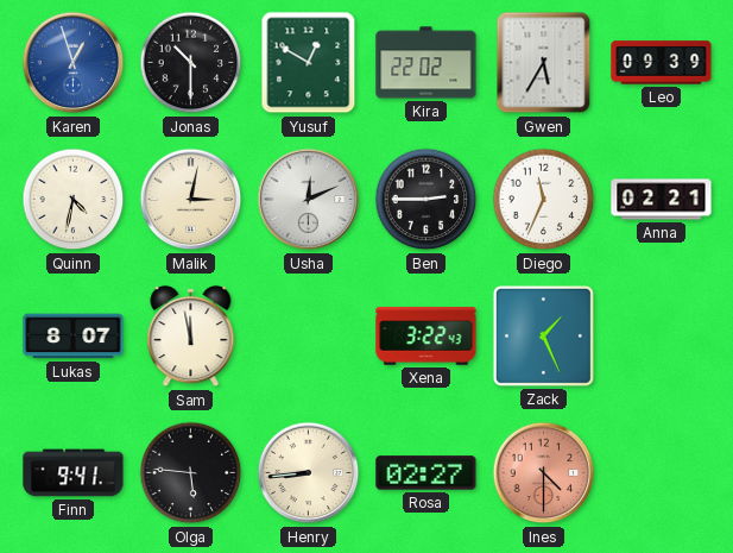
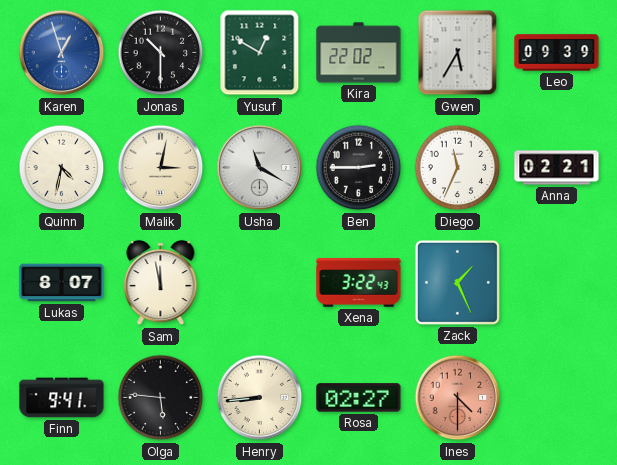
Usha: 12:11 -> 11:20 (260, 168)
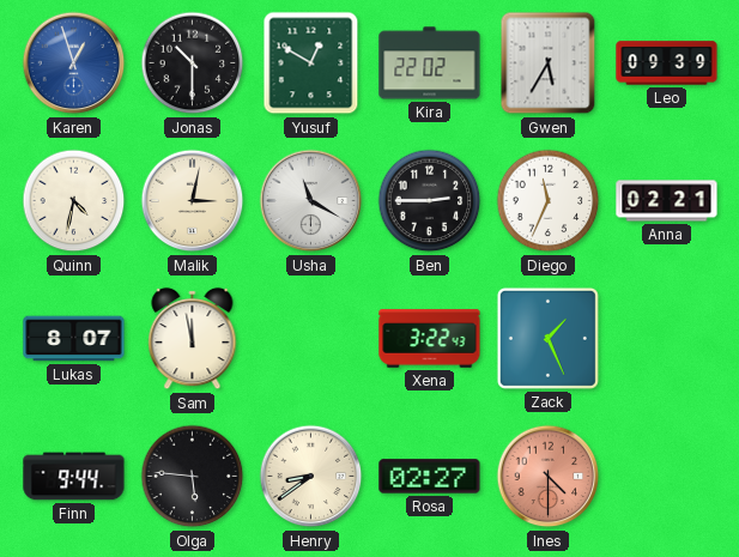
Finn: 9:41 -> 9:44 (74, 477)
Henry: 8:44 -> 8:39 (311, 477)
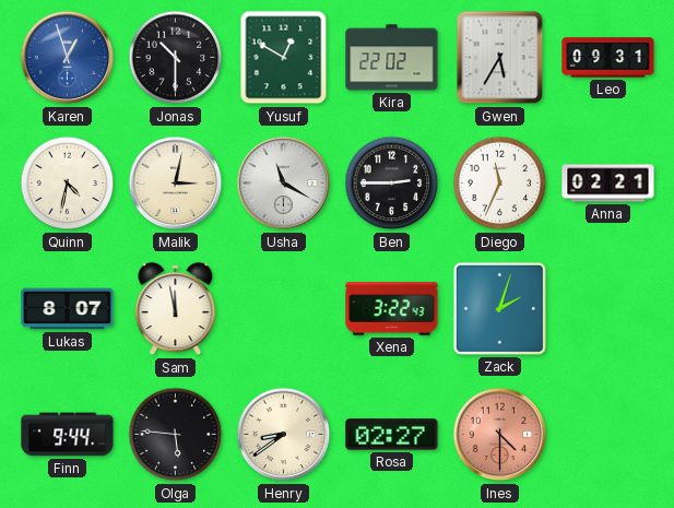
Leo: 09:39 -> 09:31 (608, 58)
Zack: 1:26 -> 2:03 (499, 308)
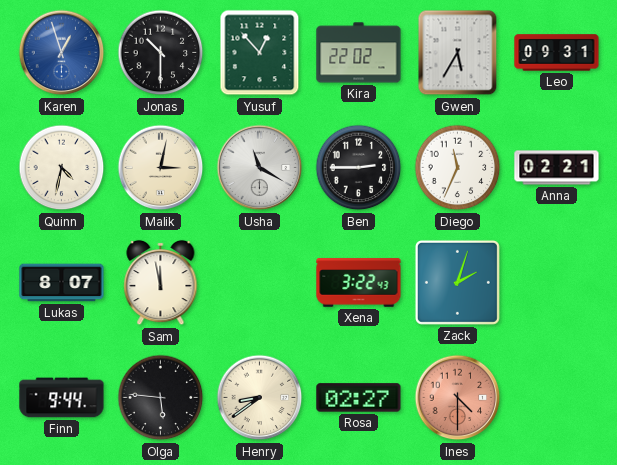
Yusuf: 12:50 -> 12:53 (260, 53)
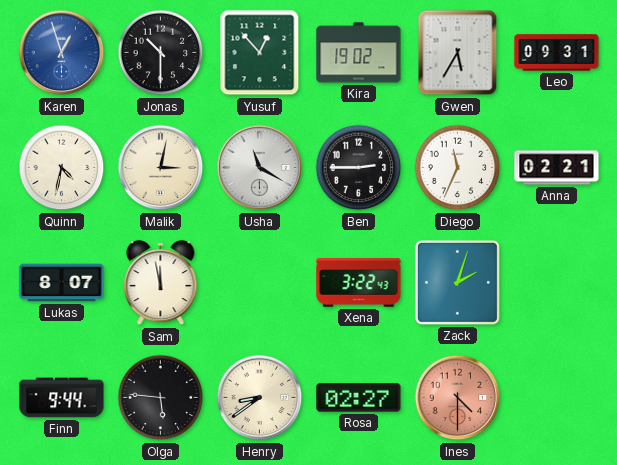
Kira: 22:02 -> 19:02 (359, 53)
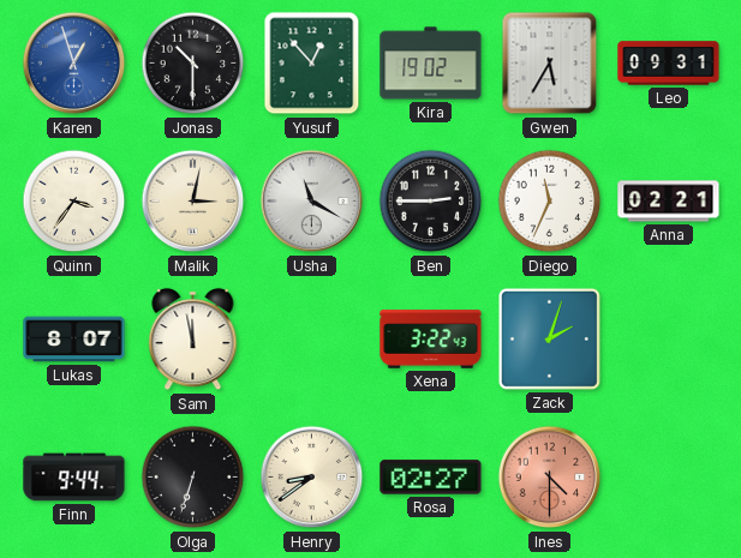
Quinn: 4:32 -> 3:36 (74, 202)
Olga: 5:46 -> 6:33 (193, 478)
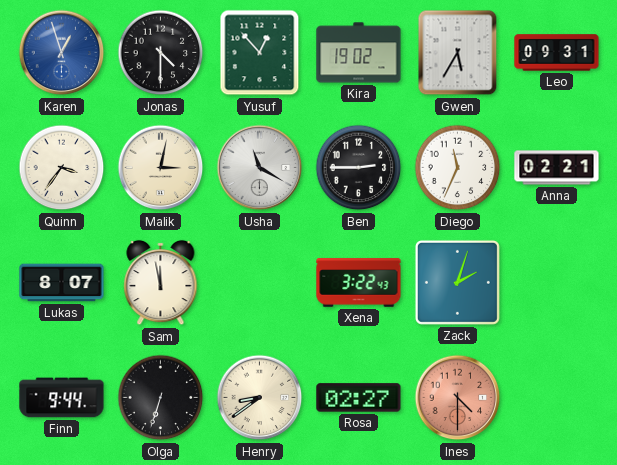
Jonas: 10:30 -> 4:30 (161, 53)
